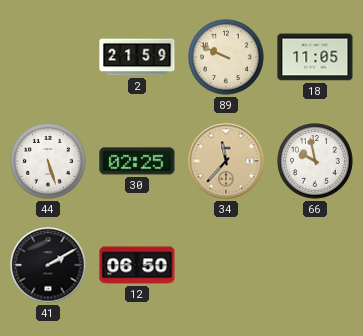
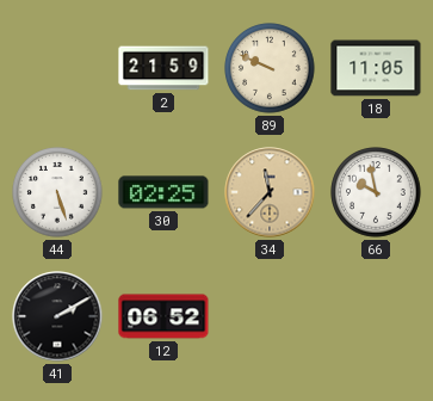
12: 06:50 -> 06:52 (163, 316)
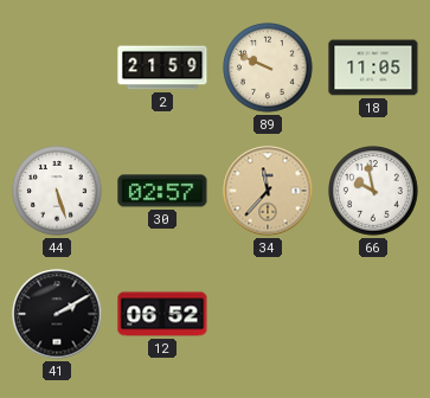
30: 02:25 -> 02:57 (162, 191)
